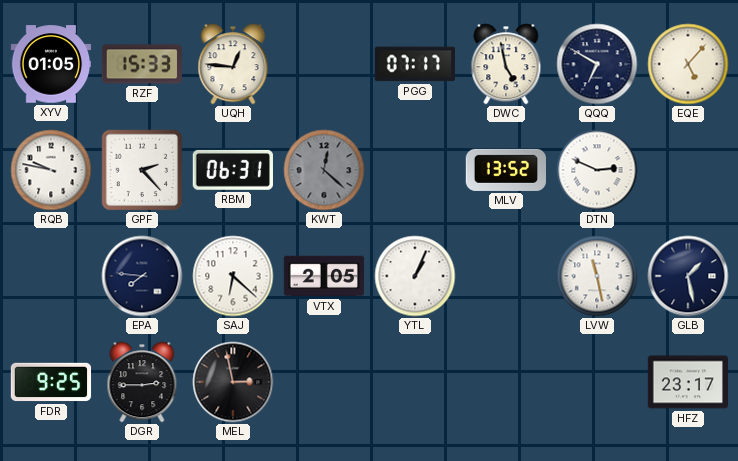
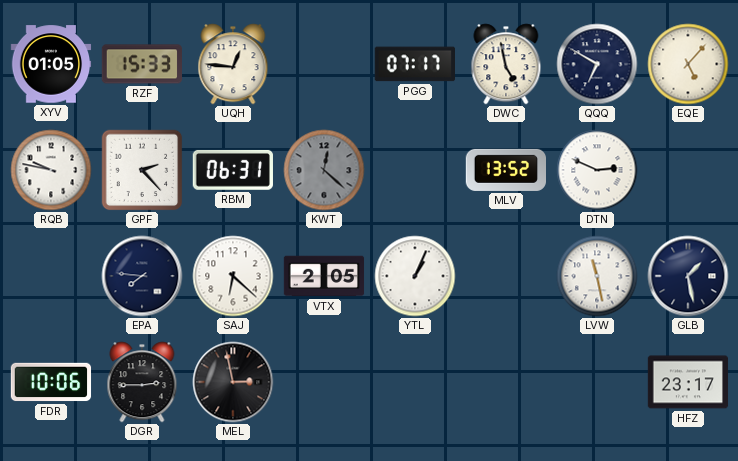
FDR: 9:25 -> 10:06 (51, 382)
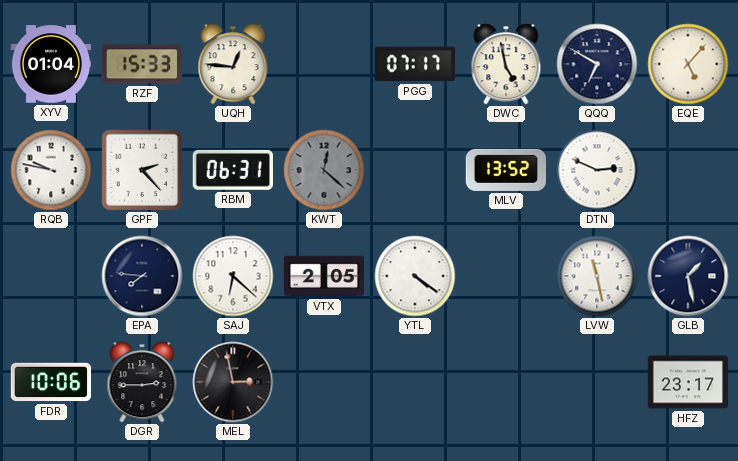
XYV: 01:05 -> 01:04 (51, 64)
YTL: 1:04 -> 4:21 (415, 276)
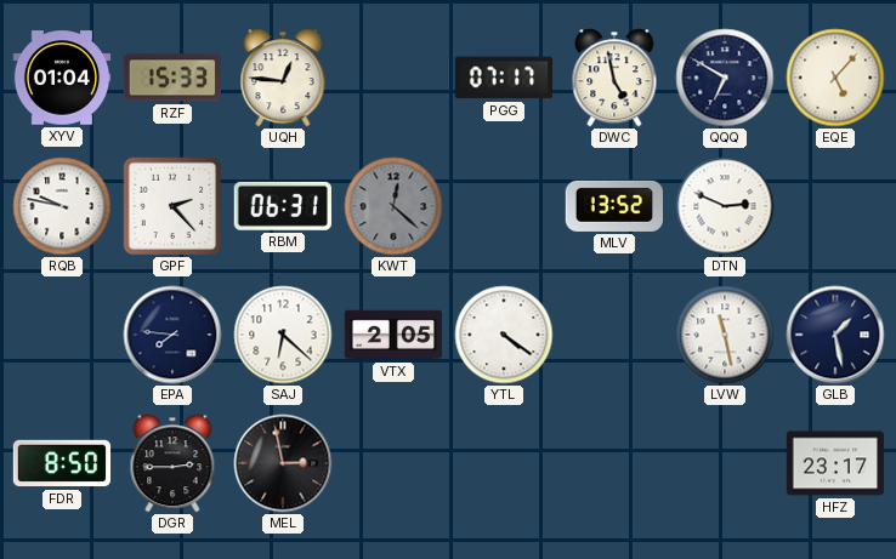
FDR: 10:06 -> 8:50 (62, 463)
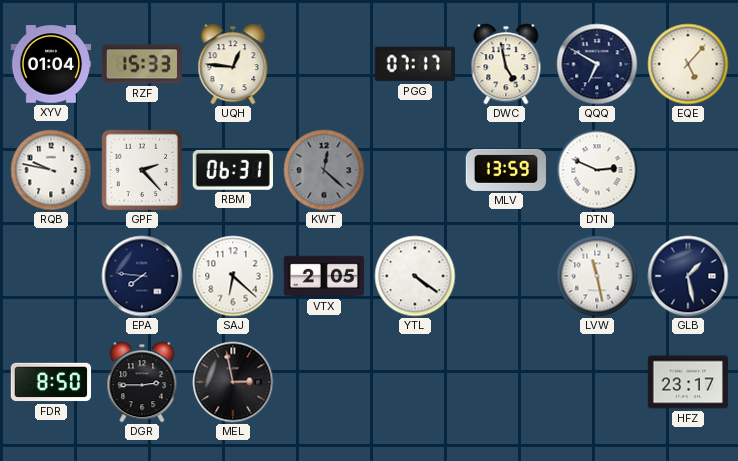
MLV: 13:52 -> 13:59 (506, 170)
